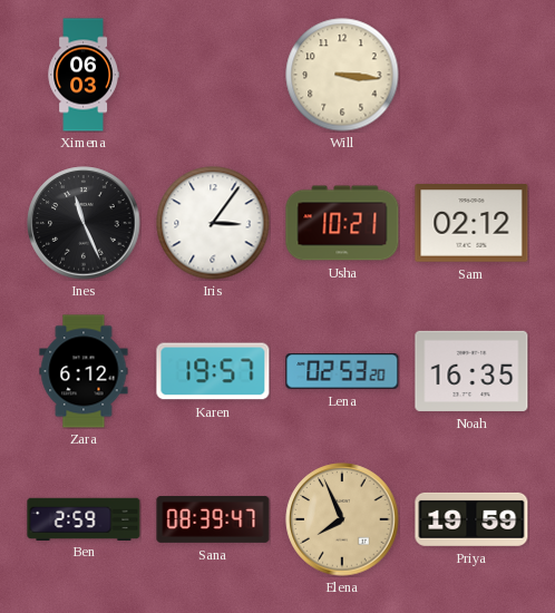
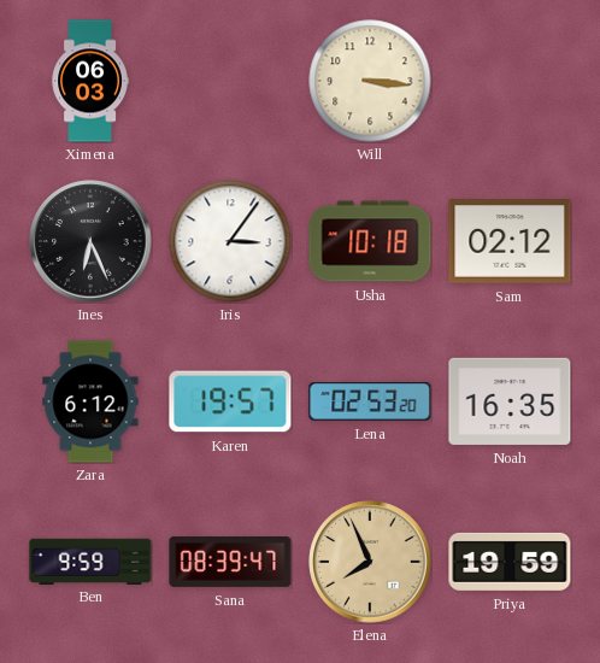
Ines: 11:26 -> 6:26 (90, 241)
Usha: 10:21 -> 10:18 (370, 241)
Ben: 2:59 -> 9:59 (90, 561)
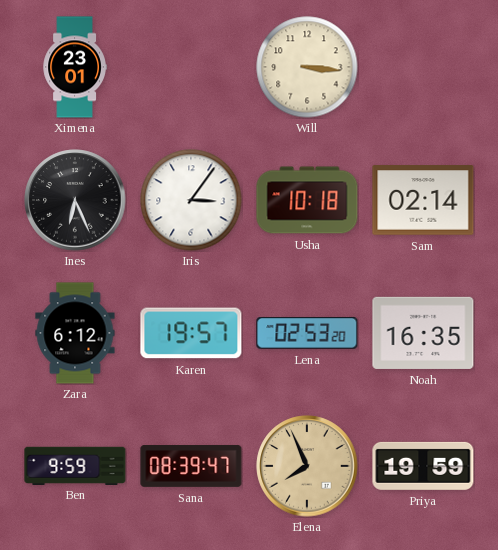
Ximena: 06:03 -> 23:01 (75, 67)
Sam: 02:12 -> 02:14 (423, 200)
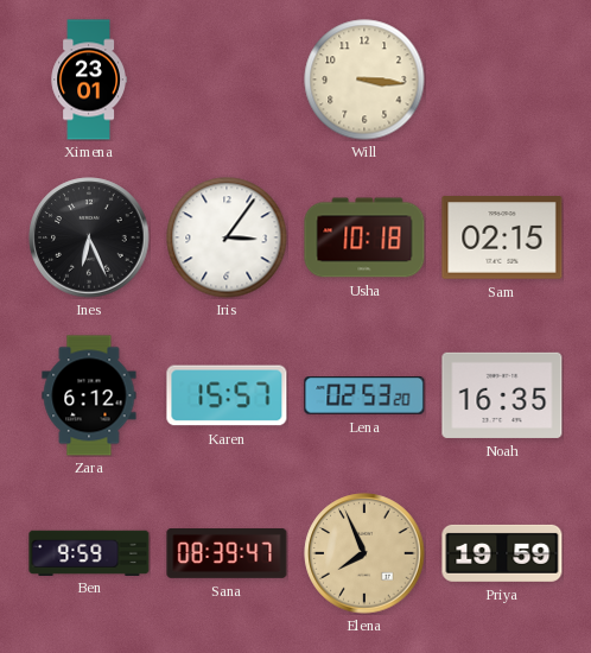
Sam: 02:14 -> 02:15 (502, 237)
Karen: 19:57 -> 15:57 (227, 395)
